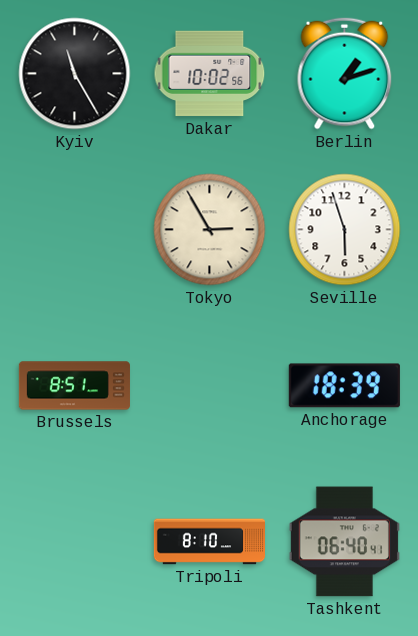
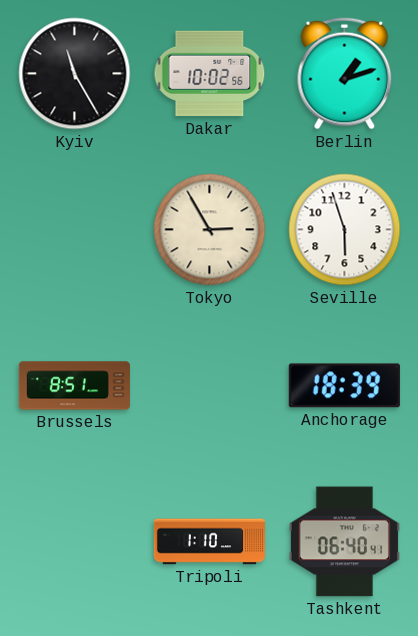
Tripoli: 8:10 -> 1:10 (209, 542)
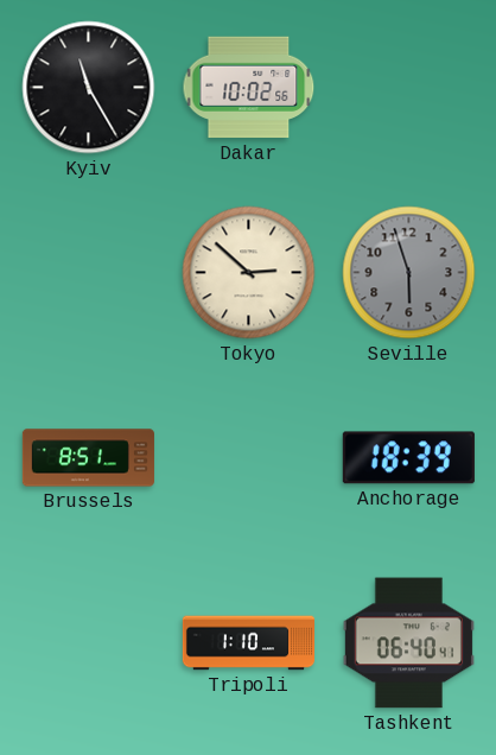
Berlin: 1:12 -> none (345, 74)
Tokyo: 2:55 -> 2:52 (249, 273)
Seville dial: white -> grey (409, 273)
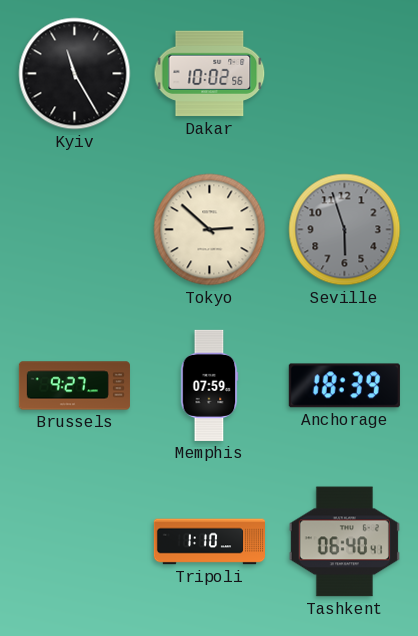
Brussels: 8:51 -> 9:27 (74, 386)
Memphis: none -> 07:59 (209, 385)
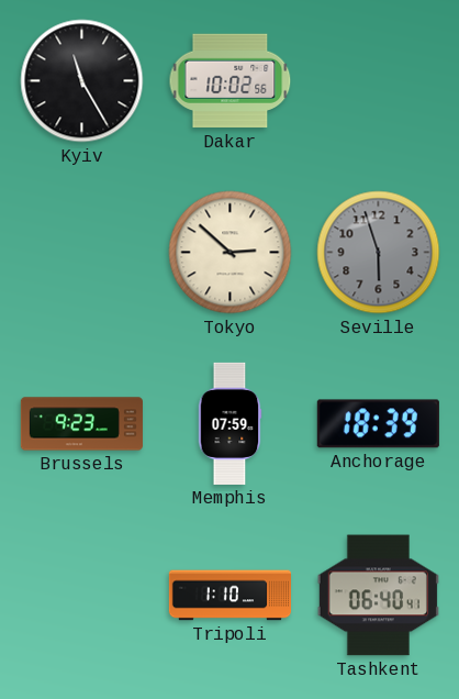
Brussels: 9:27 -> 9:23 (81, 424)
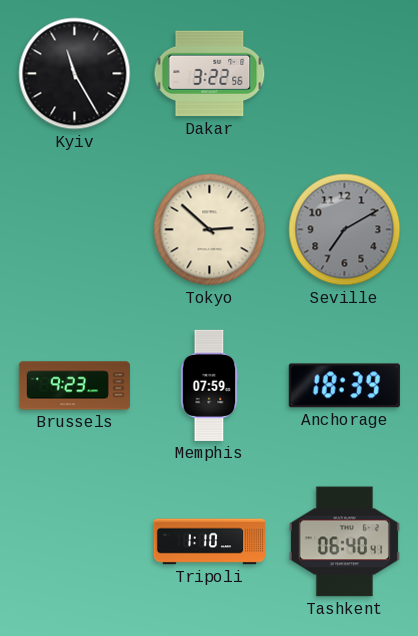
Dakar: 10:02 -> 3:22 (210, 74)
Seville: 5:57 -> 7:10 (345, 230)
